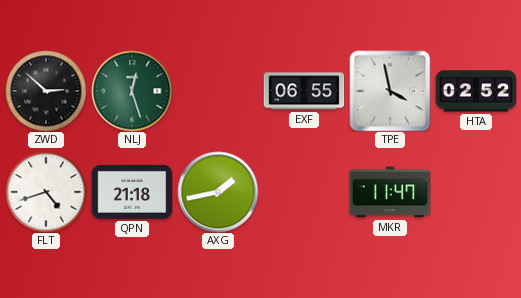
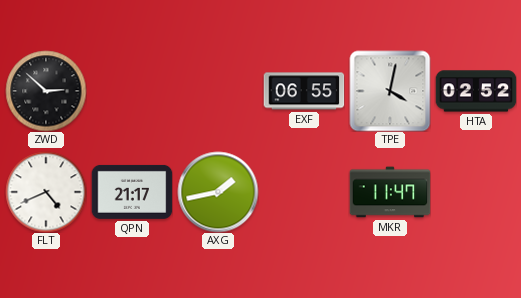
NLJ: 12:27 -> none (132, 91)
TPE: 3:58 -> 4:02 (390, 91)
FLT: 4:42 -> 4:41 (46, 192)
QPN: 21:18 -> 21:17 (132, 192)
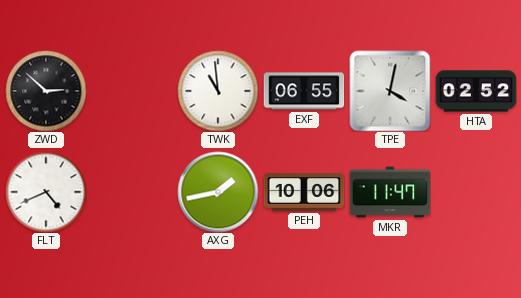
TWK: none -> 10:59 (218, 91)
QPN: 21:17 -> none (132, 192)
PEH: none -> 10:06 (304, 192)
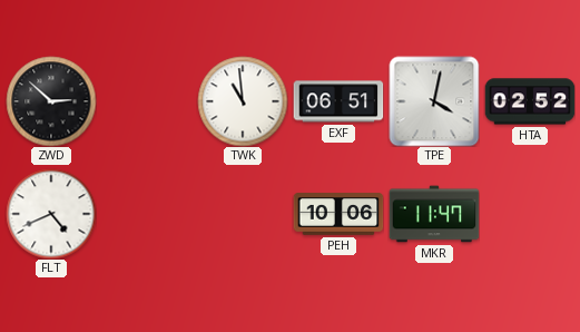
EXF: 06:55 -> 06:51 (338, 101)
AXG: 1:43 -> none (218, 192)
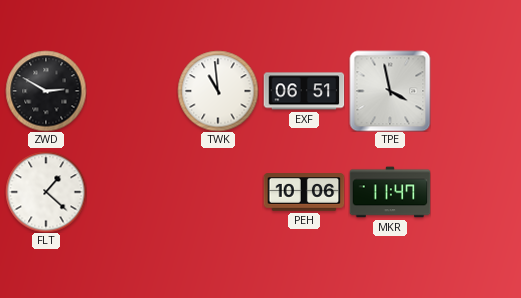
ZWD: 2:52 -> 2:50 (46, 91)
TPE: 4:02 -> 3:58 (390, 91)
HTA: 02:52 -> none (530, 101)
FLT: 4:41 -> 1:22 (46, 192)
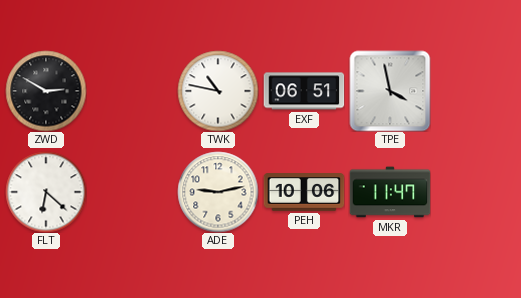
TWK: 10:59 -> 10:47 (218, 91)
FLT: 1:22 -> 6:22 (46, 192)
ADE: none -> 9:13 (218, 192)
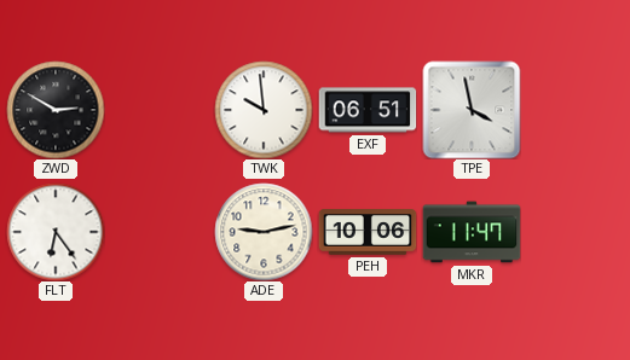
TWK: 10:47 -> 9:59 (264, 110)
FLT: 6:22 -> 6:24 (56, 232)
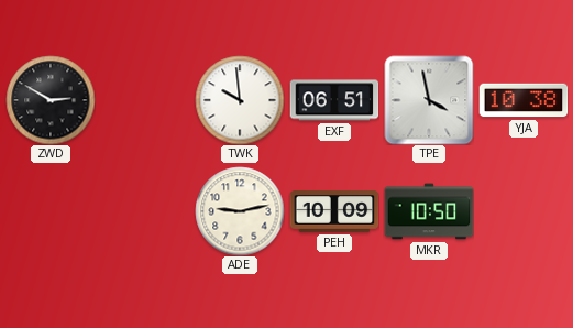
YJA: none -> 10:38 (524, 100)
FLT: 6:24 -> none (56, 232)
PEH: 10:06 -> 10:09 (334, 211)
MKR: 11:47 -> 10:50 (429, 211)
